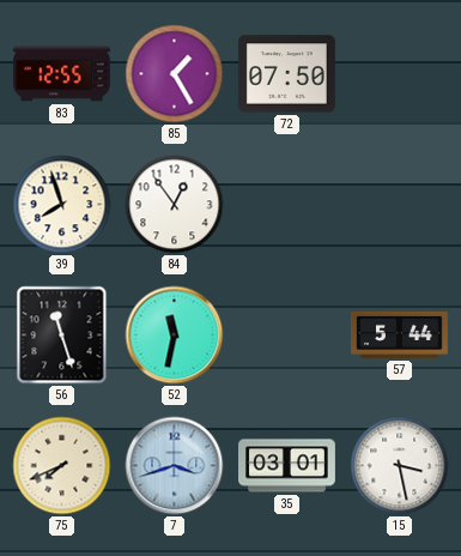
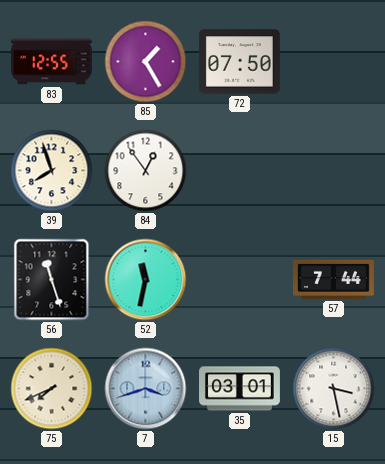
57: 5:44 -> 7:44 (334, 279)
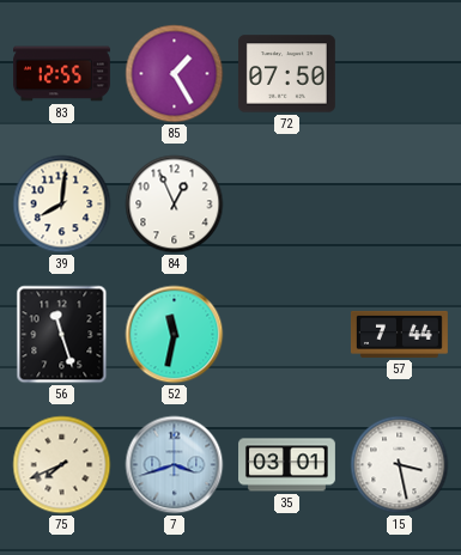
39: 7:57 -> 8:01 (62, 205)
84: 12:54 -> 12:56 (175, 205)
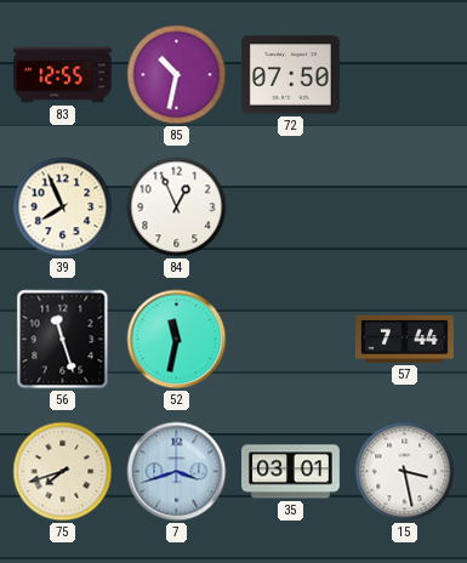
85: 1:25 -> 10:32 (177, 75)
39: 8:01 -> 7:56 (63, 207)
75: 7:41 -> 7:42 (63, 472)
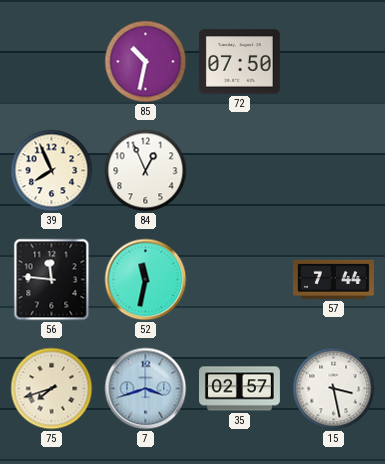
83: 12:55 -> none (63, 75)
56: 11:27 -> 11:46 (52, 280)
35: 03:01 -> 02:57 (240, 389)
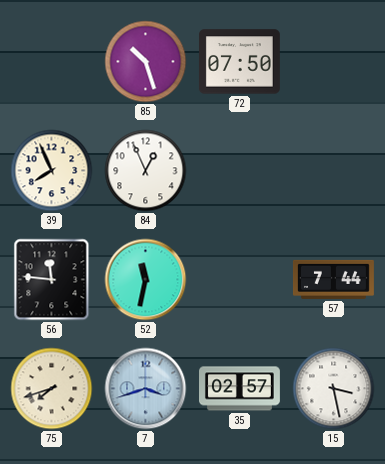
85: 10:32 -> 10:27 (146, 62)
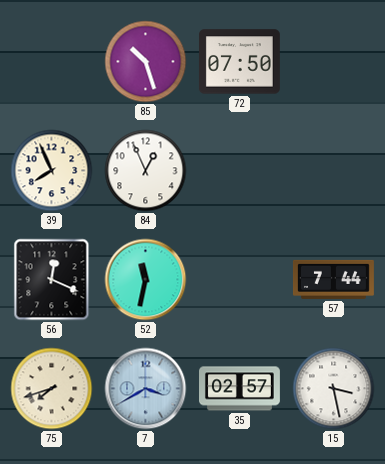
56: 11:46 -> 12:19 (52, 280)
7: 3:42 -> 3:40 (146, 389)
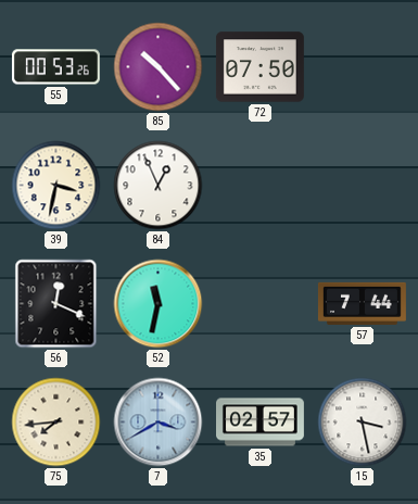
55: none -> 00:53 (55, 67)
85: 10:27 -> 10:23 (159, 67)
39: 7:56 -> 3:32 (56, 186)
75: 7:42 -> 7:44 (56, 423)
